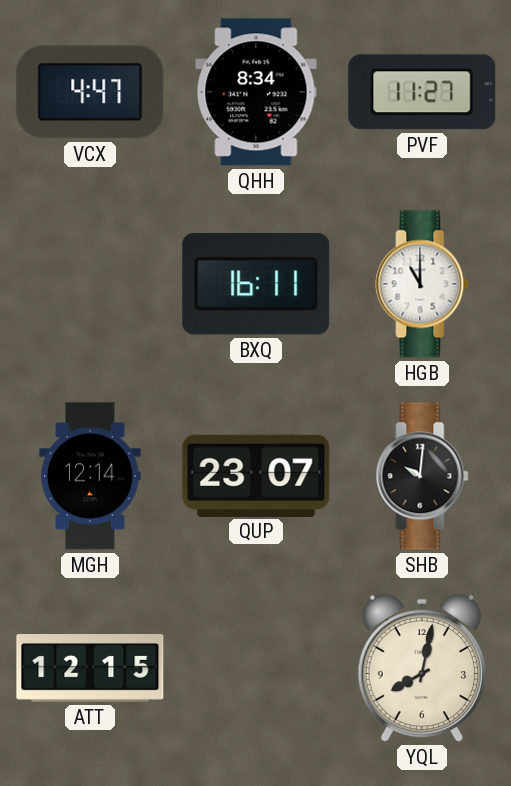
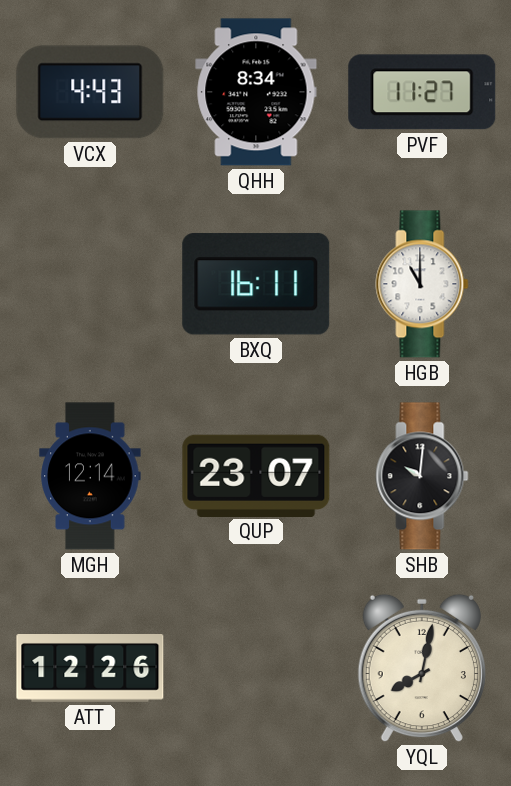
VCX: 4:47 -> 4:43 (90, 92)
ATT: 12:15 -> 12:26 (90, 669)
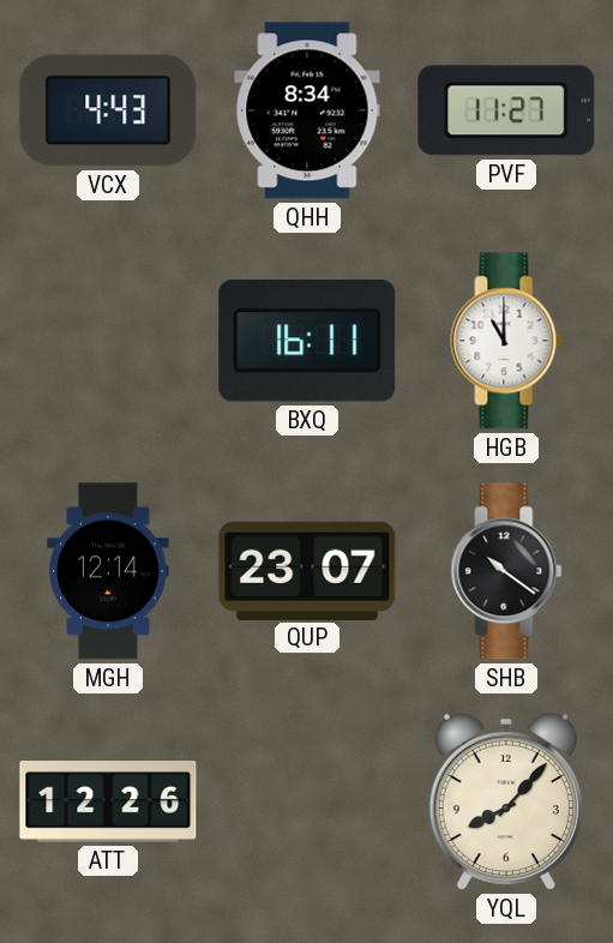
SHB: 10:01 -> 10:21 (506, 571)
YQL: 8:02 -> 8:07 (506, 801)
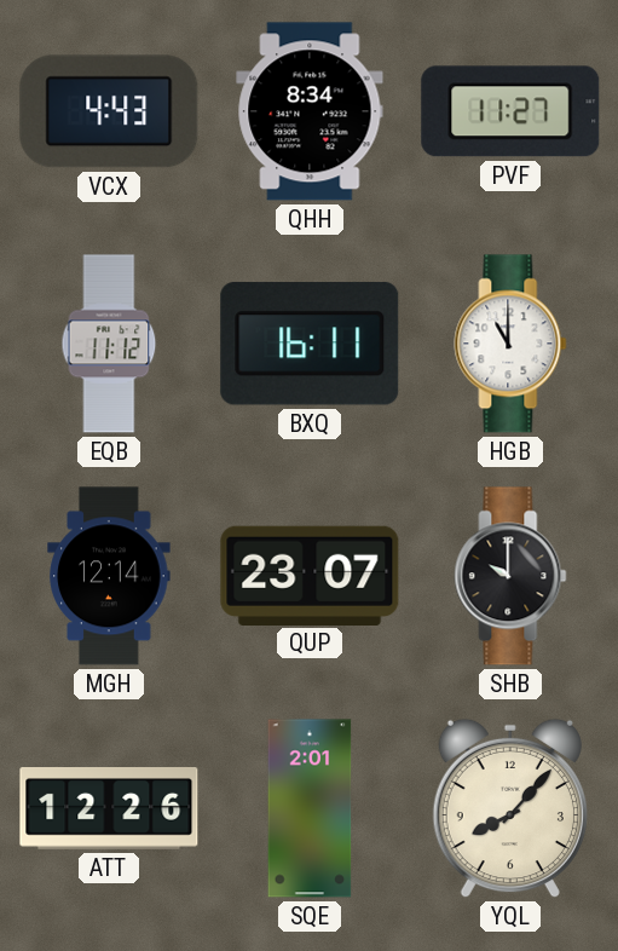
EQB: none -> 11:12 (109, 344)
SHB: 10:21 -> 10:00 (510, 576)
SQE: none -> 2:01 (310, 808)
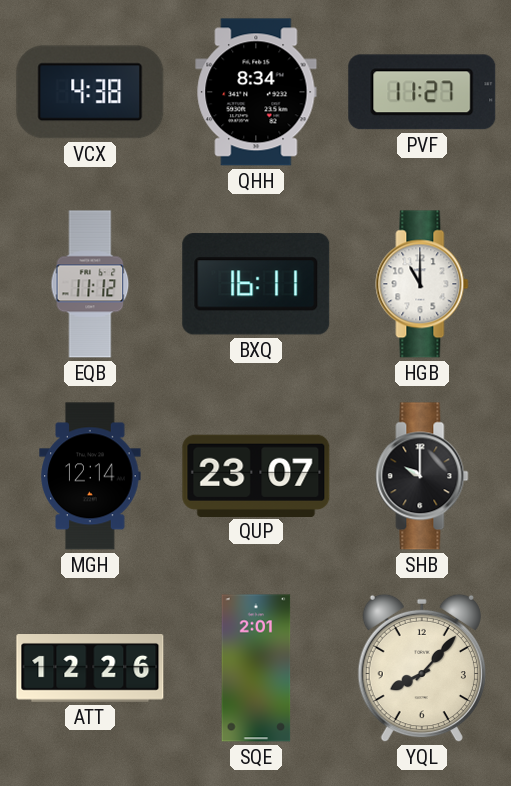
VCX: 4:43 -> 4:38 (90, 92)
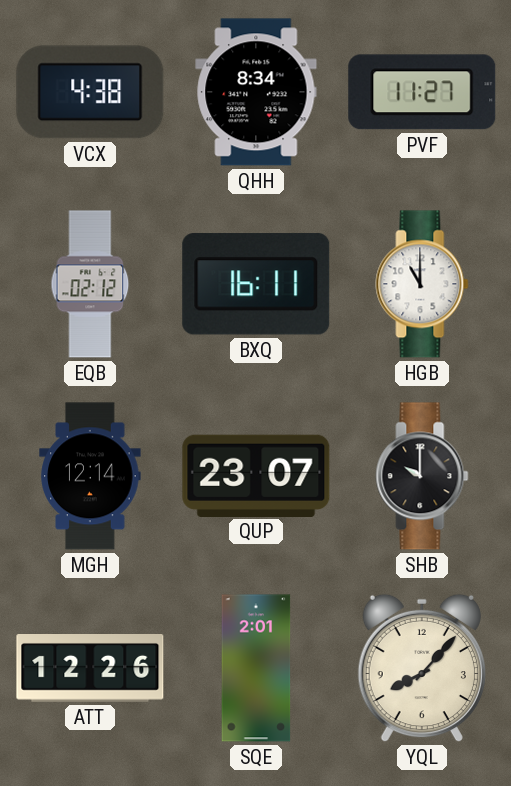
EQB: 11:12 -> 02:12 (90, 284)
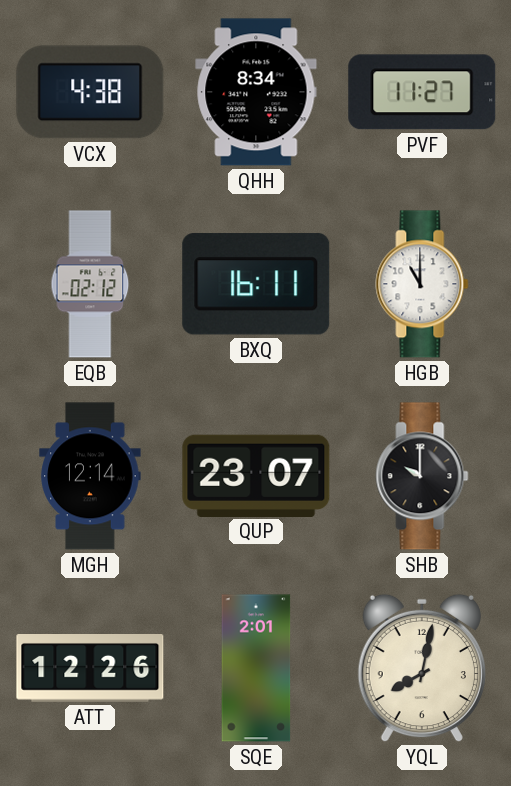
YQL: 8:07 -> 8:02 (422, 668)
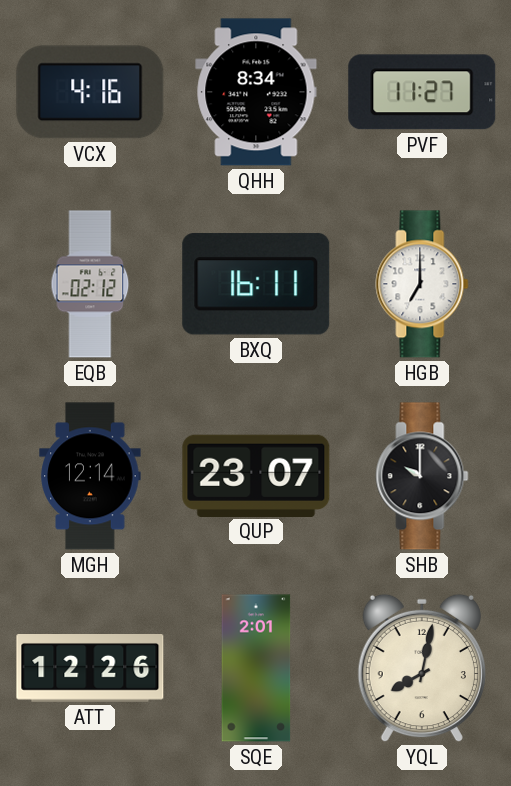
VCX: 4:38 -> 4:16 (90, 92)
HGB: 11:00 -> 7:00 (422, 284)
